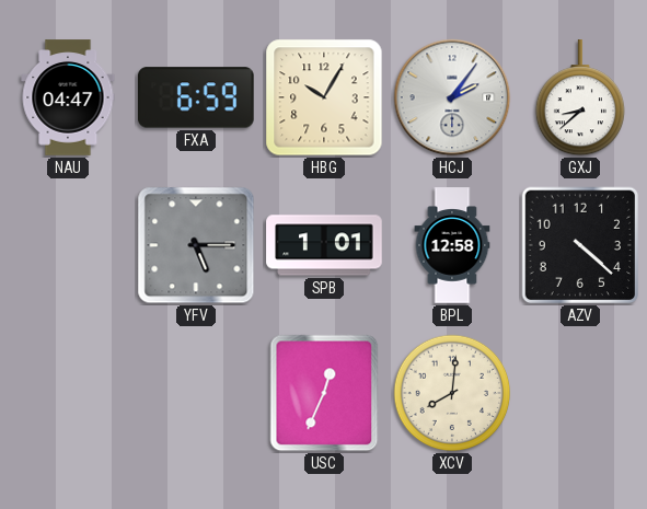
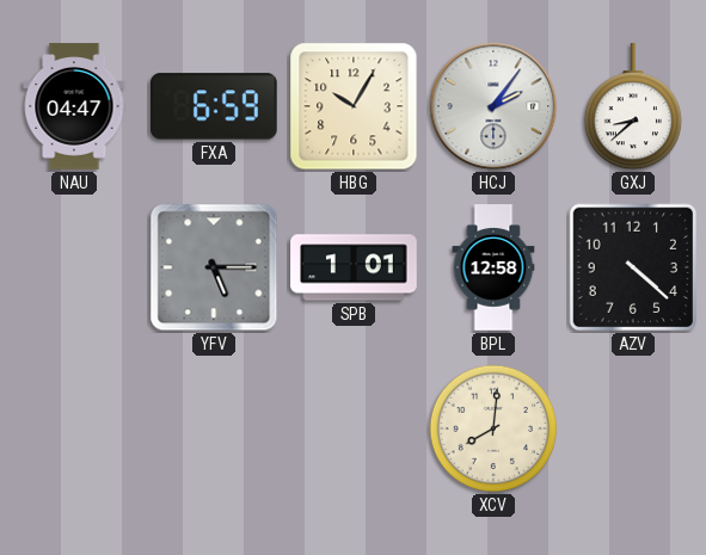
USC: 12:34 -> none (324, 393)
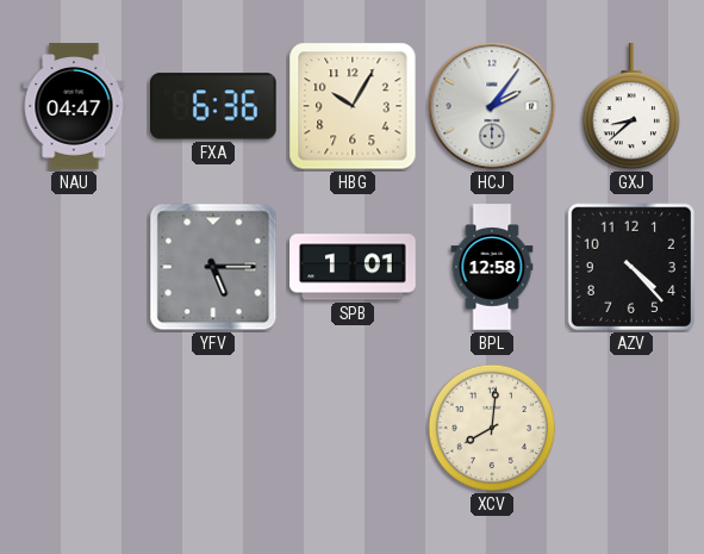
FXA: 6:59 -> 6:36 (214, 106)
AZV: 4:22 -> 4:23 (631, 267)
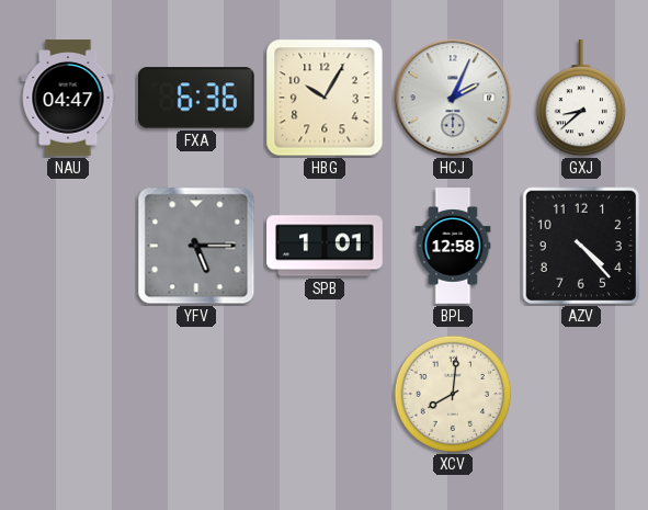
HCJ: 2:06 -> 2:04 (453, 98)
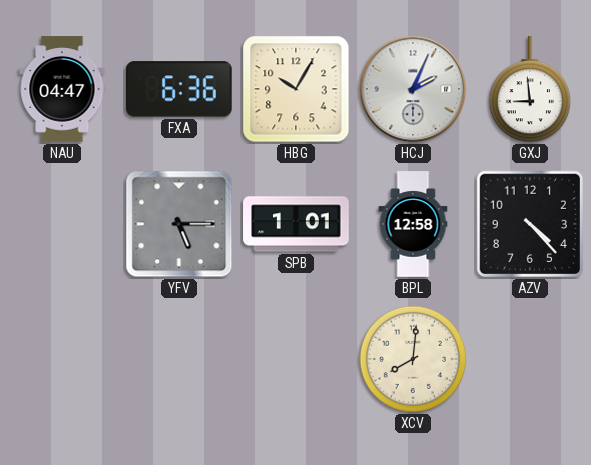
GXJ: 8:38 -> 8:59 (529, 90)
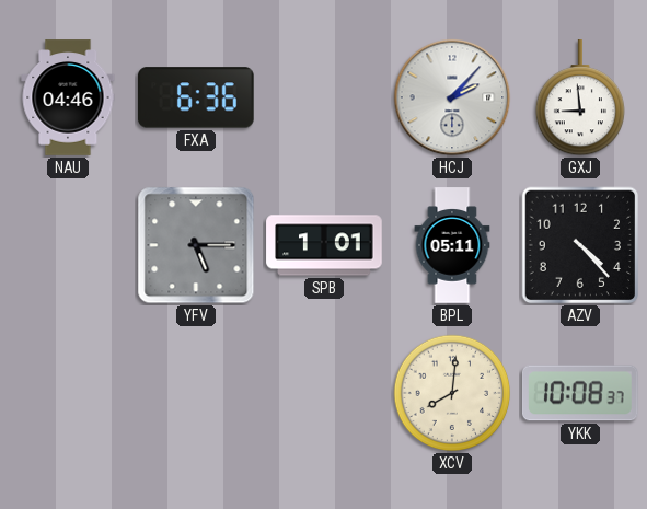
NAU: 04:47 -> 04:46 (68, 97)
HBG: 10:05 -> none (296, 89)
HCJ: 2:04 -> 2:07 (452, 97)
BPL: 12:58 -> 05:11 (452, 245)
YKK: none -> 10:08 (580, 393)
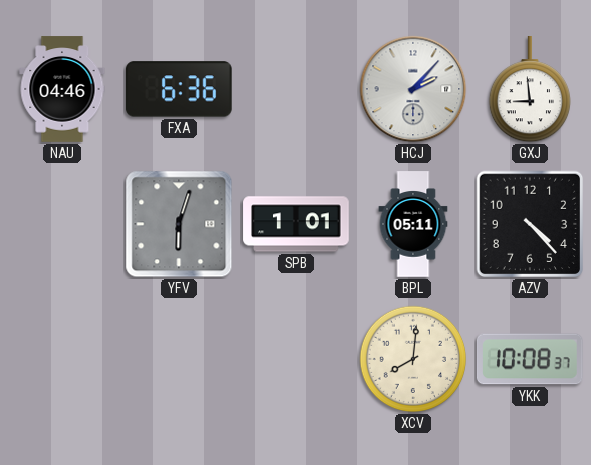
YFV: 5:15 -> 6:03 (179, 224)
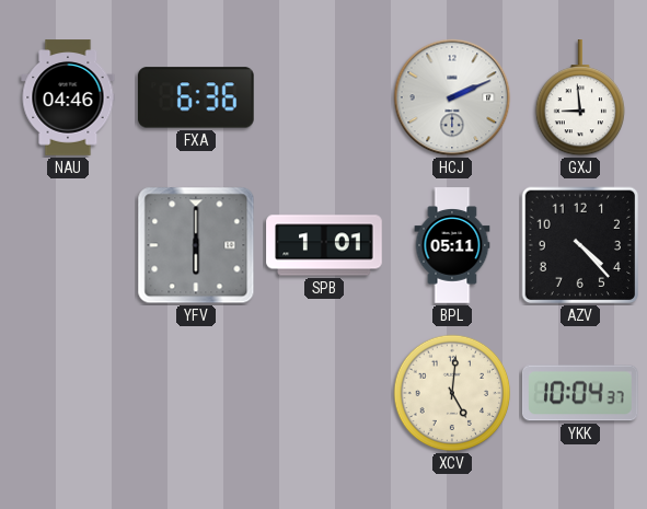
HCJ: 2:07 -> 2:11 (452, 97)
YFV: 6:03 -> 6:00 (196, 245)
XCV: 8:01 -> 5:01 (452, 393)
YKK: 10:08 -> 10:04 (580, 393)
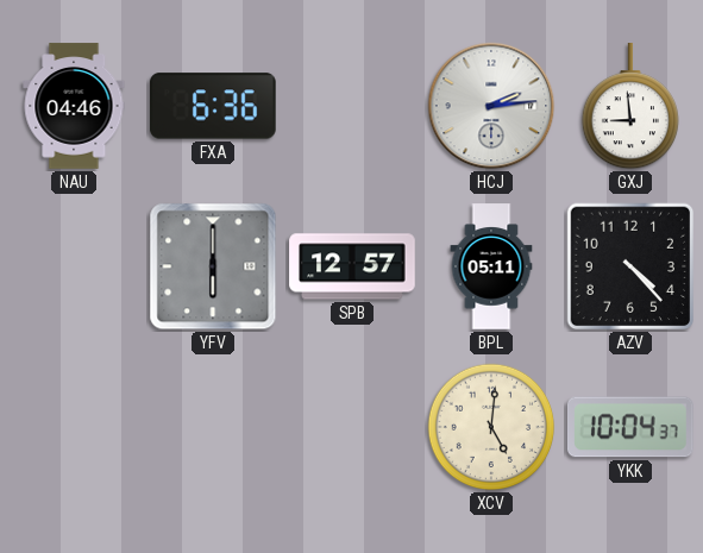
HCJ: 2:11 -> 2:14 (491, 106)
SPB: 1:01 -> 12:57 (352, 266)
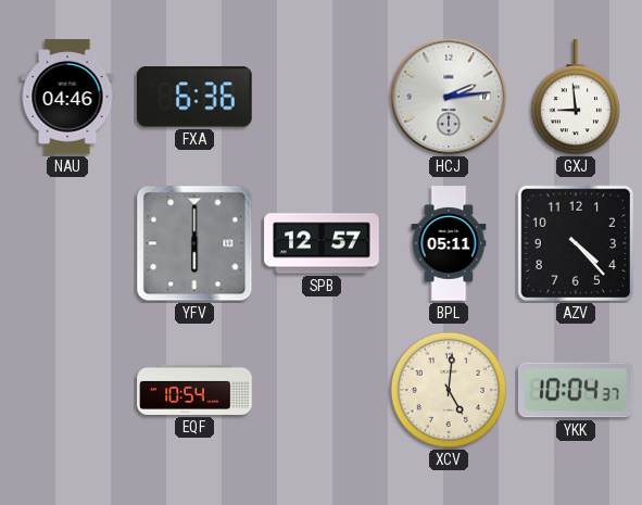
EQF: none -> 10:54 (194, 390)
